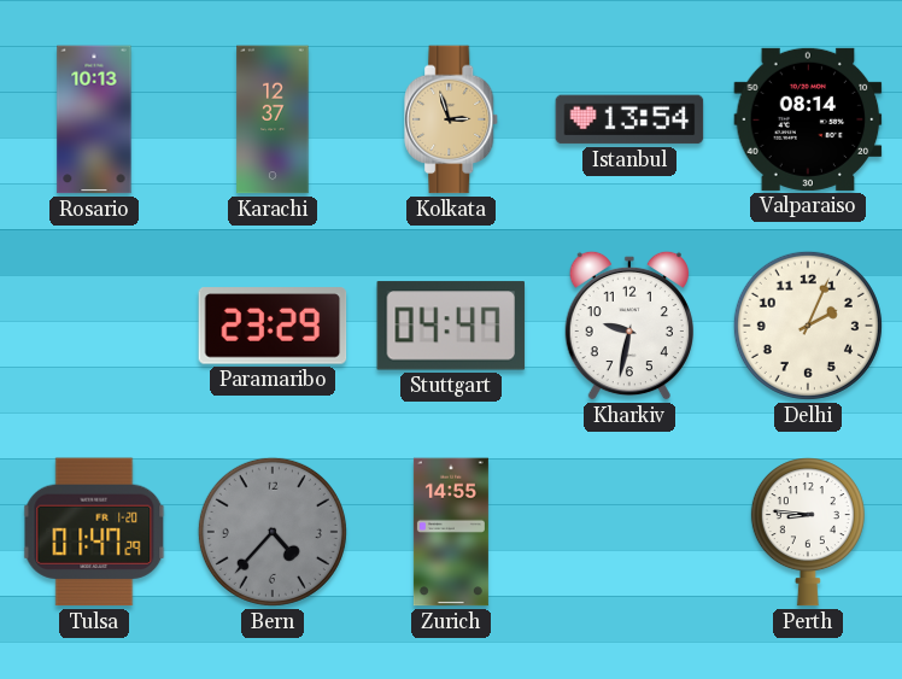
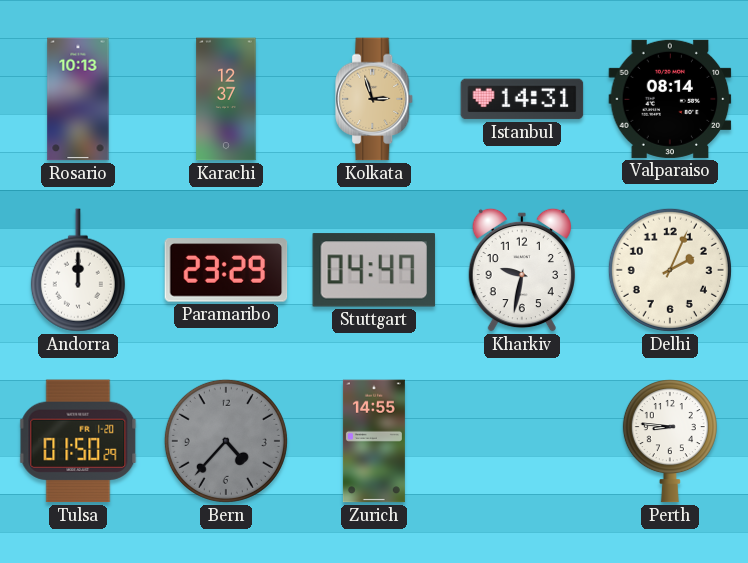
Istanbul: 13:54 -> 14:31 (522, 99)
Andorra: none -> 12:00 (78, 270)
Tulsa: 01:47 -> 01:50 (78, 441)
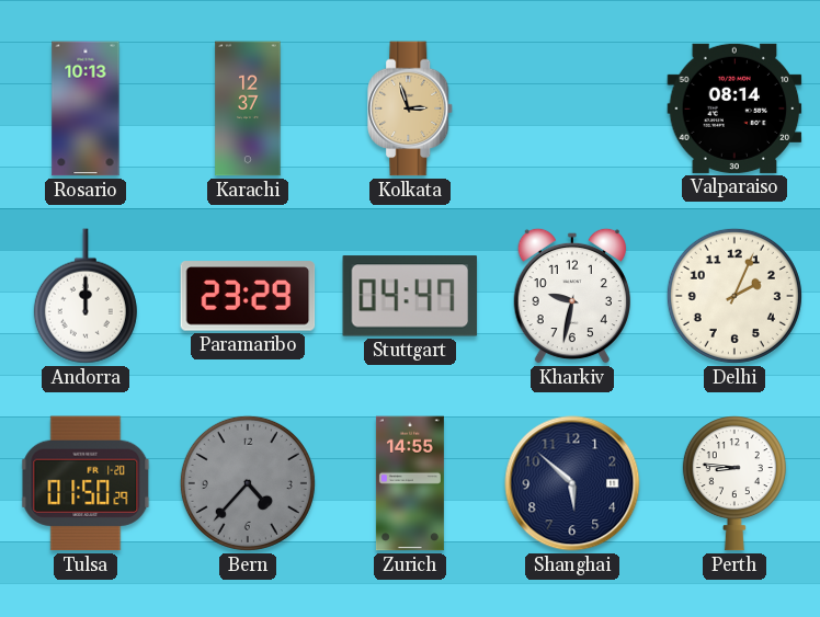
Istanbul: 14:31 -> none (522, 99)
Shanghai: none -> 5:52 (572, 483)
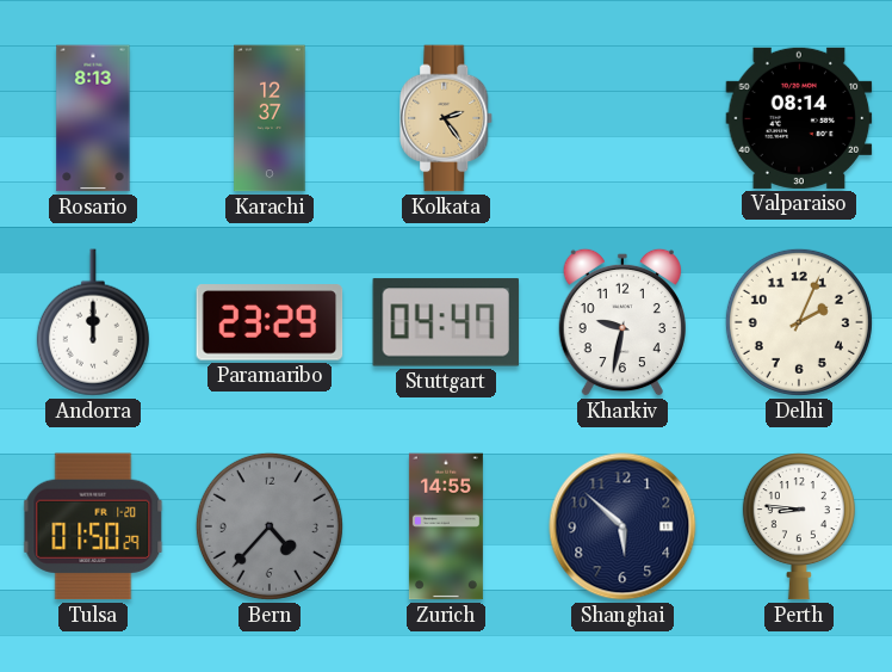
Rosario: 10:13 -> 8:13 (93, 118)
Kolkata: 2:57 -> 2:24 (447, 118)
